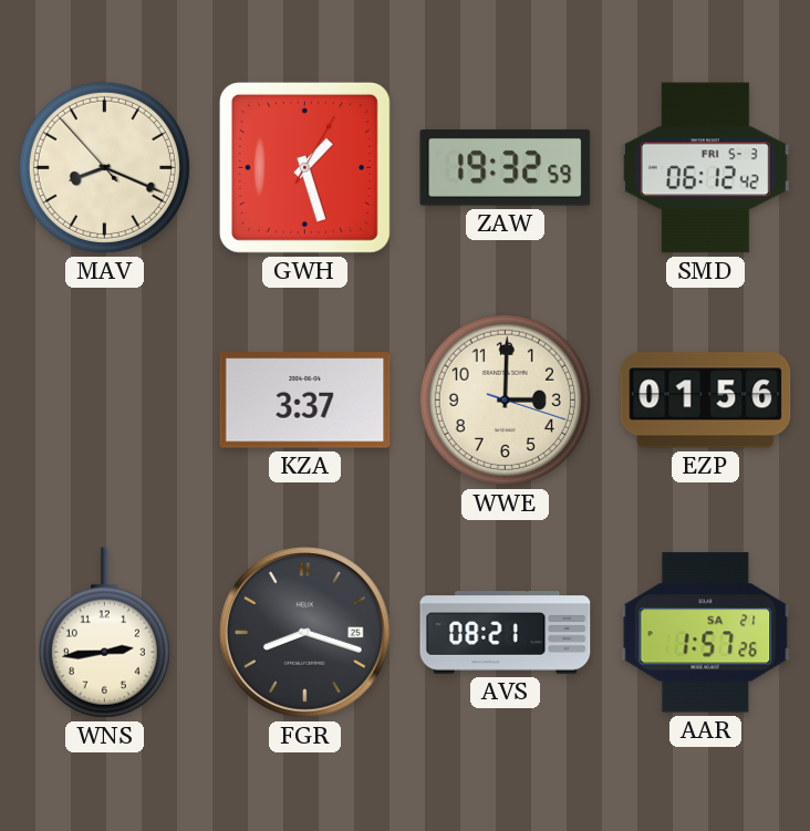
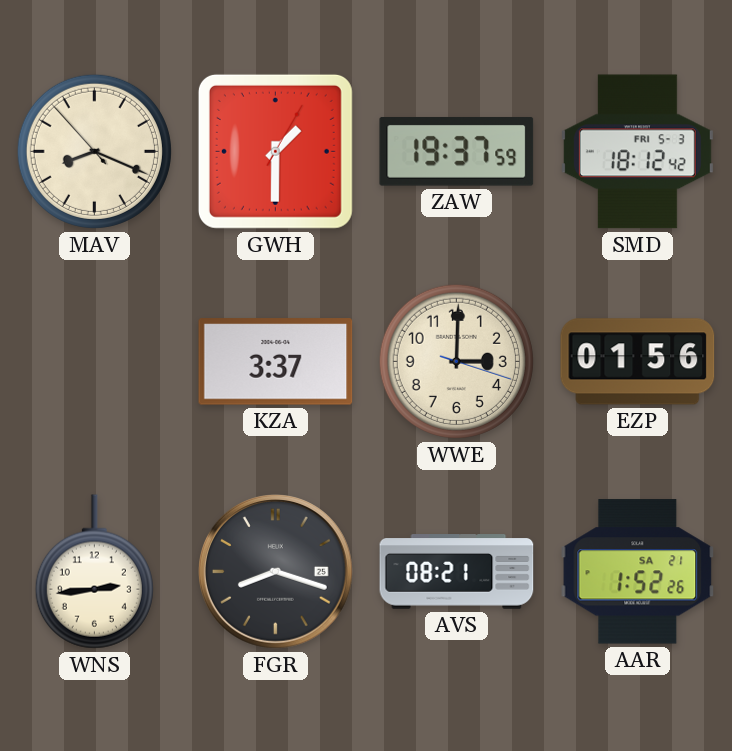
GWH: 1:27 -> 1:30 (275, 151)
ZAW: 19:32 -> 19:37 (457, 152)
SMD: 06:12 -> 18:12 (637, 152)
AAR: 1:57 -> 1:52 (638, 572)
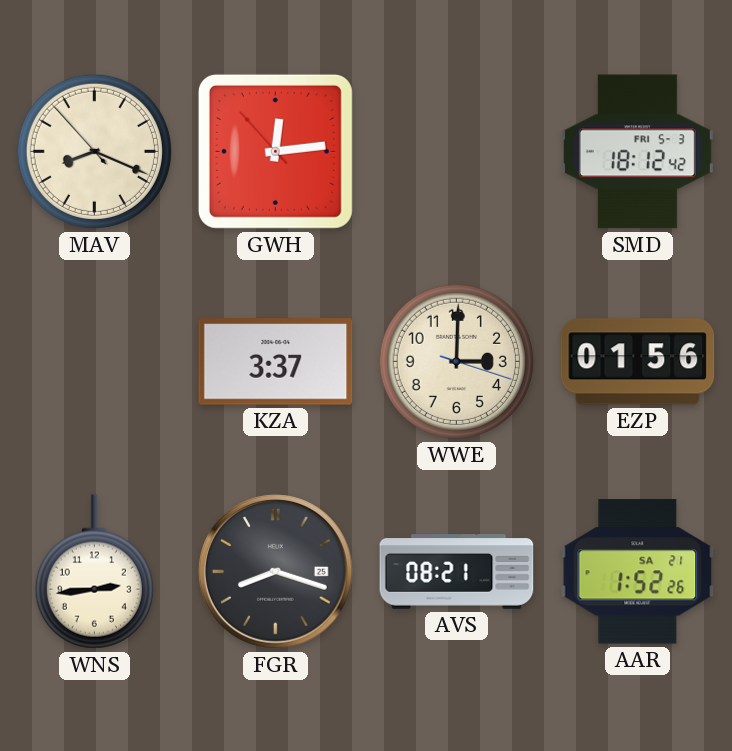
GWH: 1:30 -> 12:13 (275, 151)
ZAW: 19:37 -> none (457, 152)
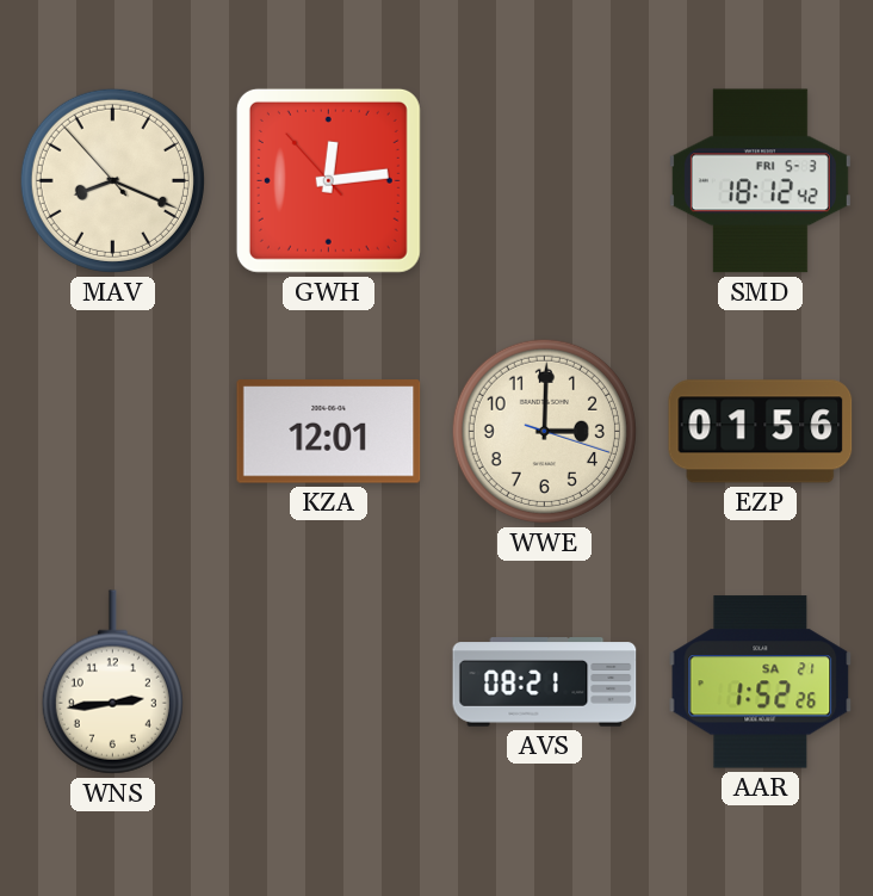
KZA: 3:37 -> 12:01 (329, 432)
FGR: 8:18 -> none (276, 572)
